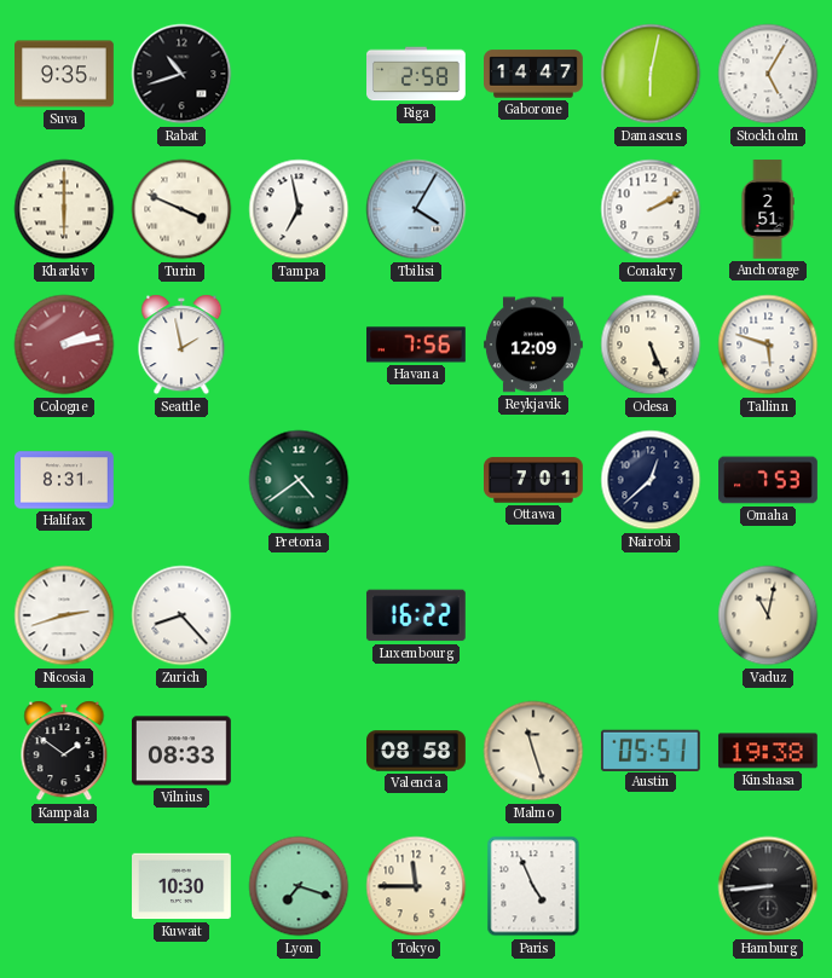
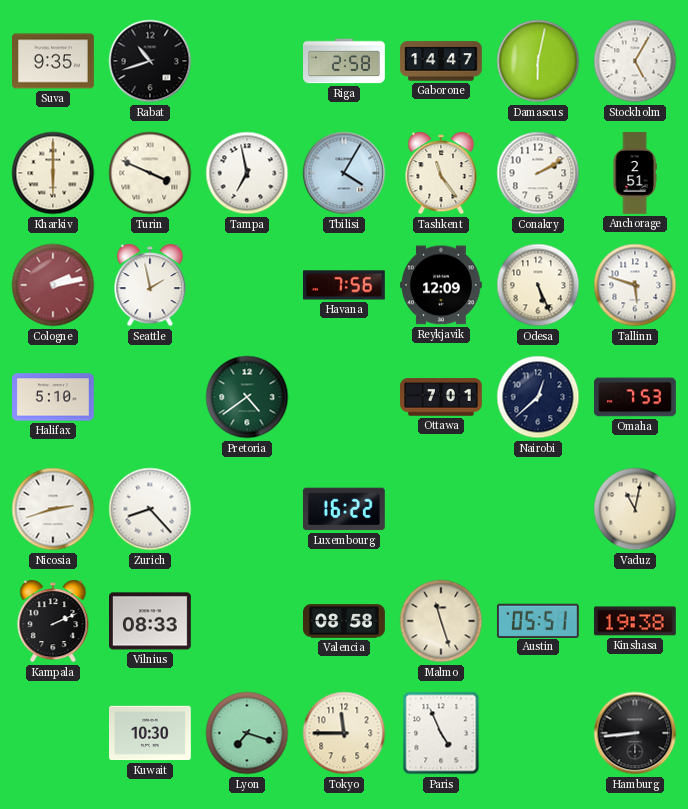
Tashkent: none -> 11:24 (441, 173)
Halifax: 8:31 -> 5:10 (54, 397)
Kampala: 1:51 -> 2:11 (53, 621)
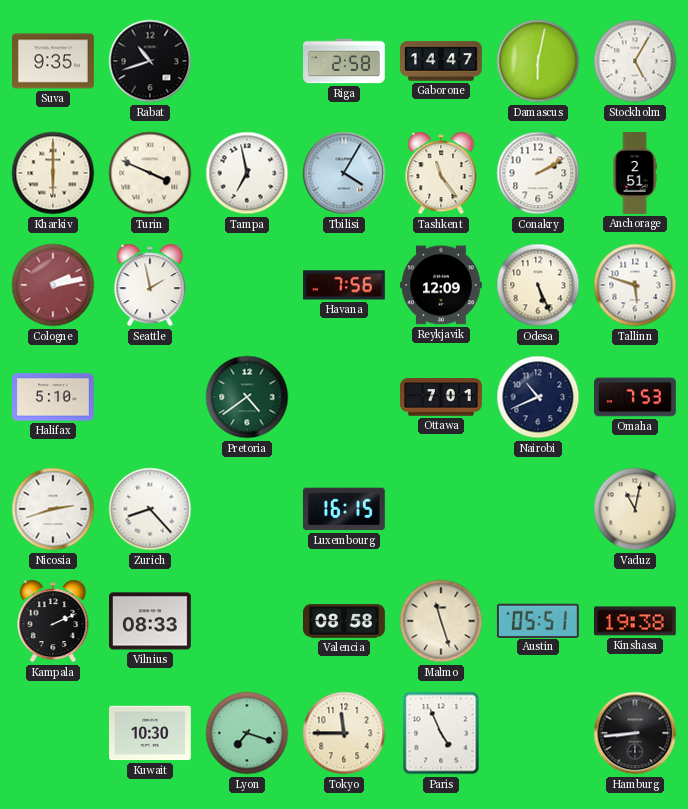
Nairobi: 12:38 -> 10:41 (538, 397)
Luxembourg: 16:22 -> 16:15 (344, 509)
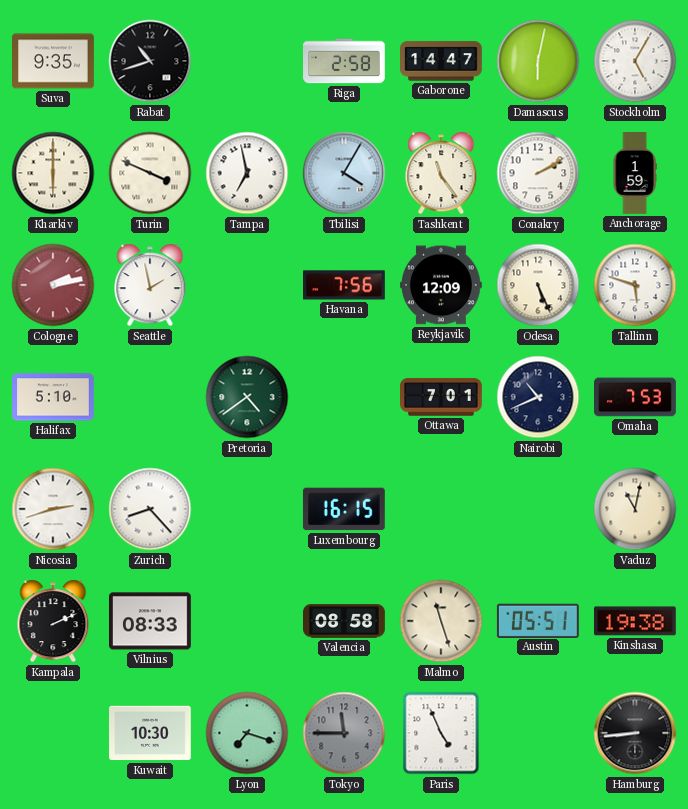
Anchorage: 2:51 -> 1:59 (635, 173)
Tokyo dial: cream -> grey (344, 733)
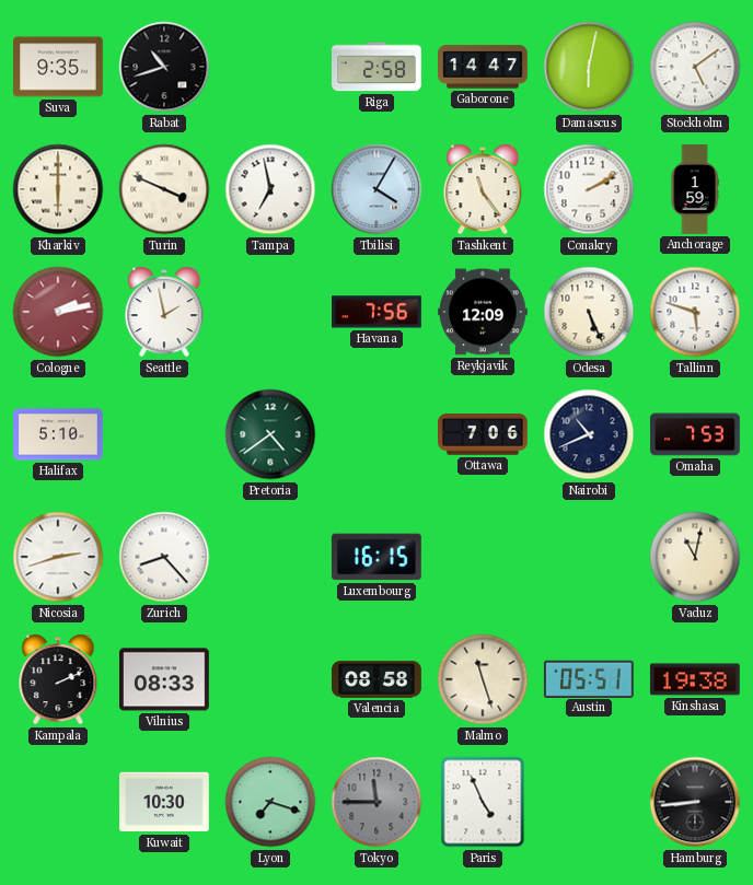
Stockholm: 5:05 -> 5:09 (695, 67)
Ottawa: 7:01 -> 7:06 (484, 434)
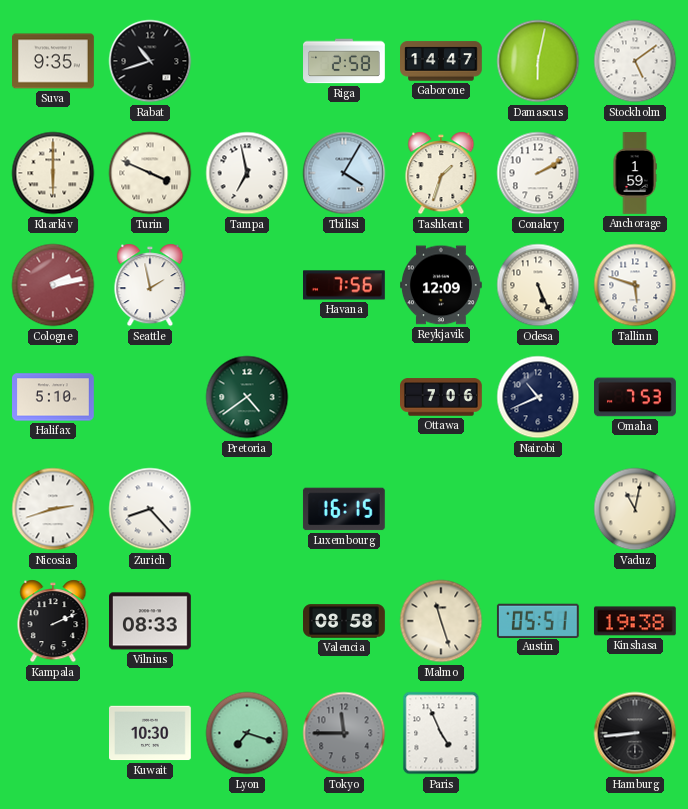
Tashkent: 11:24 -> 1:33 (441, 173)
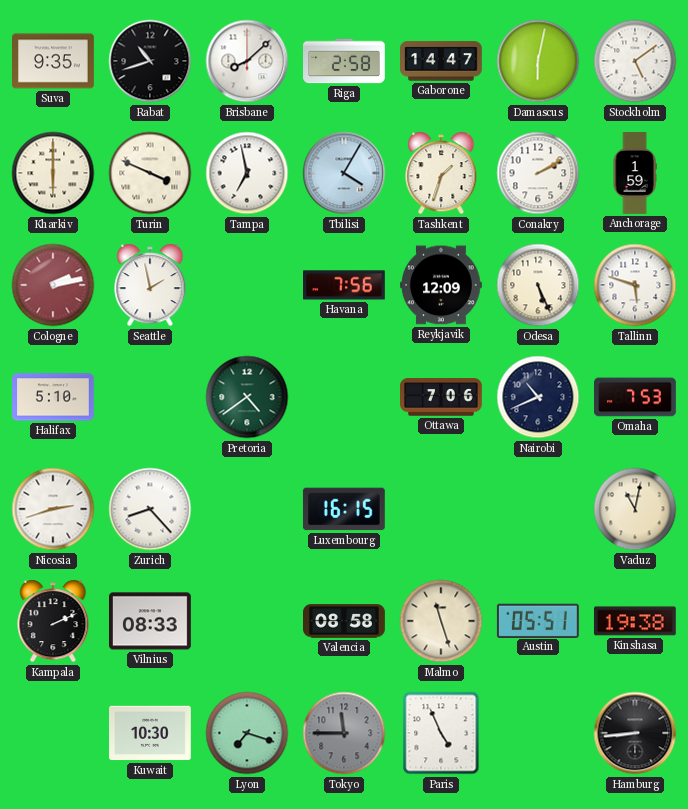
Brisbane: none -> 8:08 (247, 61)
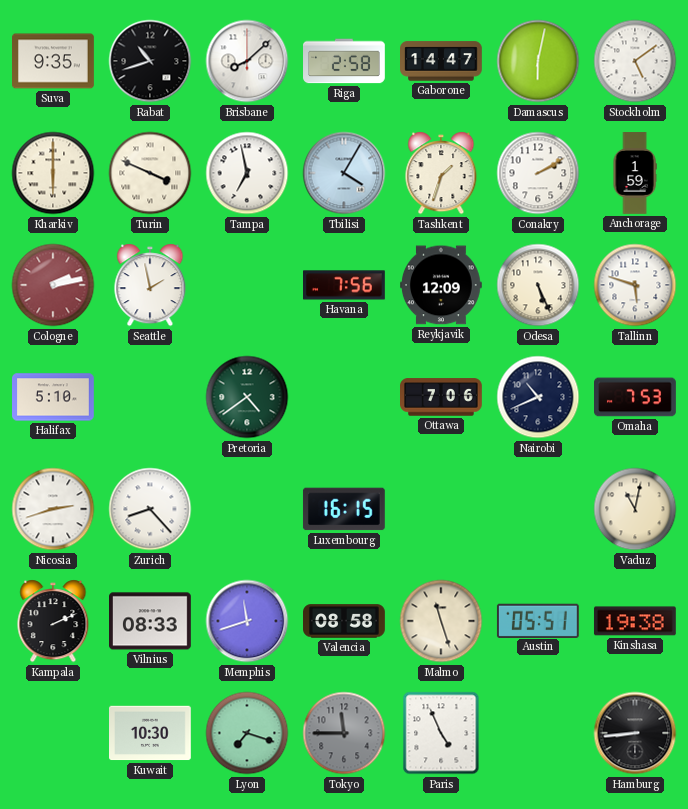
Memphis: none -> 11:42 (247, 621)
